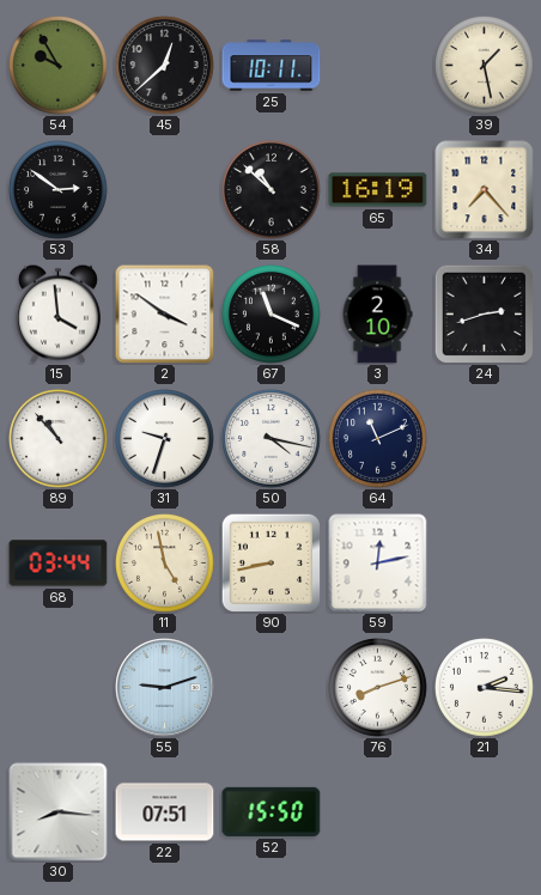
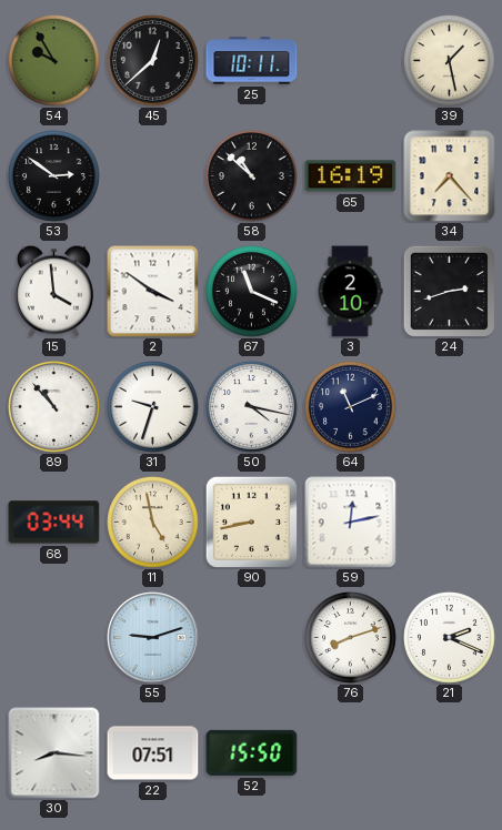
21: 2:16 -> 2:19 (450, 638)
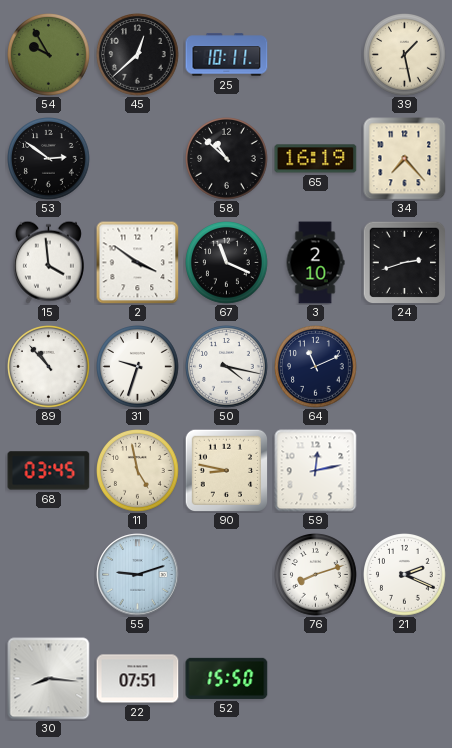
68: 03:44 -> 03:45 (49, 471)
90: 8:43 -> 8:47 (226, 470)
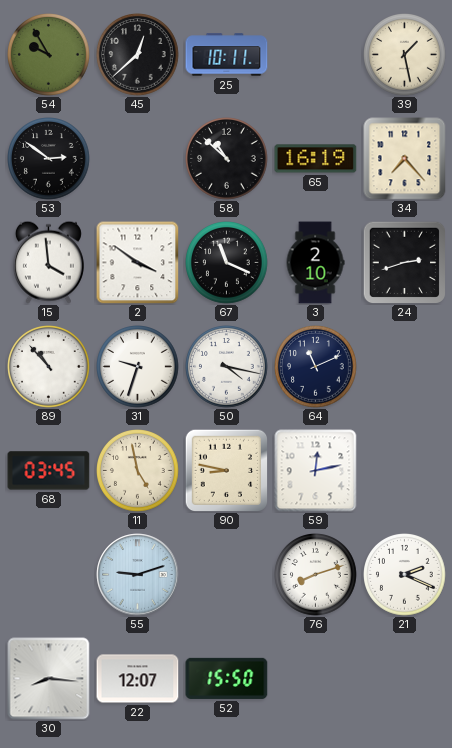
22: 07:51 -> 12:07 (138, 679)
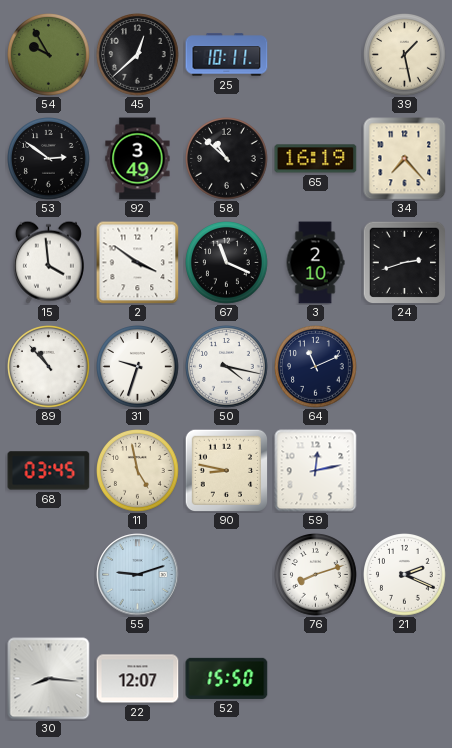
92: none -> 3:49 (138, 159)
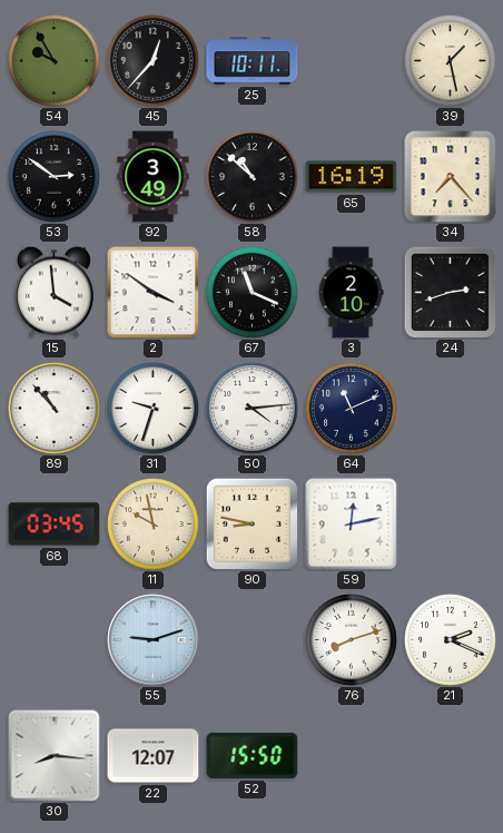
45: 12:38 -> 12:37 (154, 61)
50: 4:17 -> 4:14 (253, 409)
11: 4:58 -> 9:58 (154, 525)
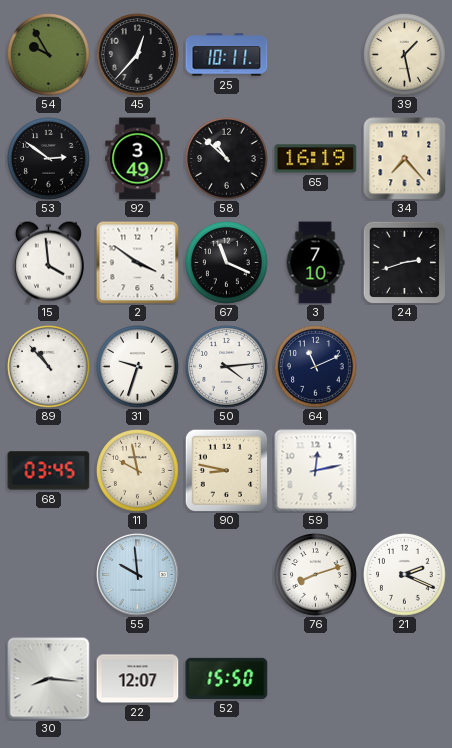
3: 2:10 -> 7:10 (315, 263)
55: 9:12 -> 9:59 (138, 575)
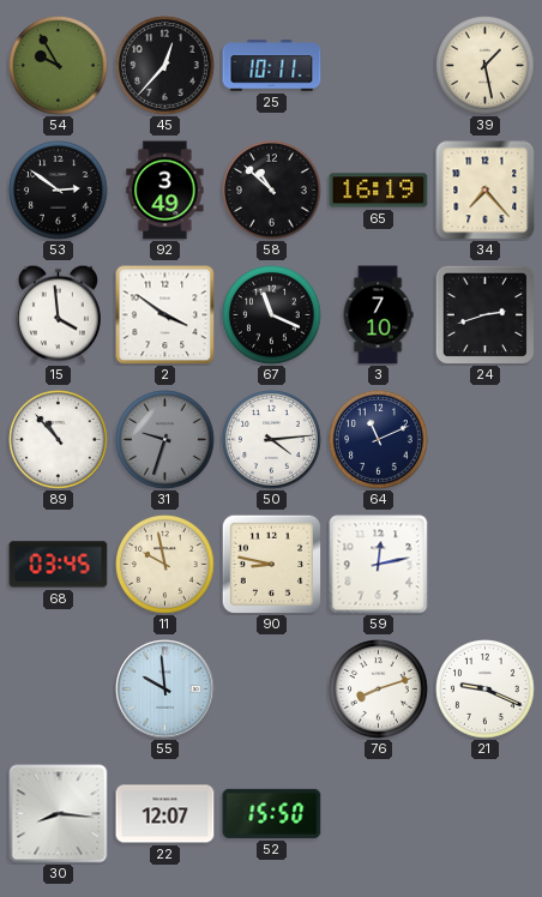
31 dial: white -> grey (165, 440)
21: 2:19 -> 9:19 (486, 690)
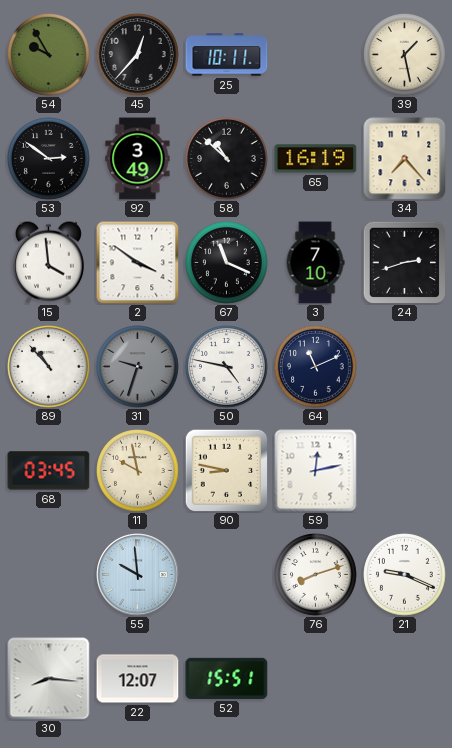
50: 4:14 -> 4:47 (227, 367)
52: 15:50 -> 15:51 (227, 678)
